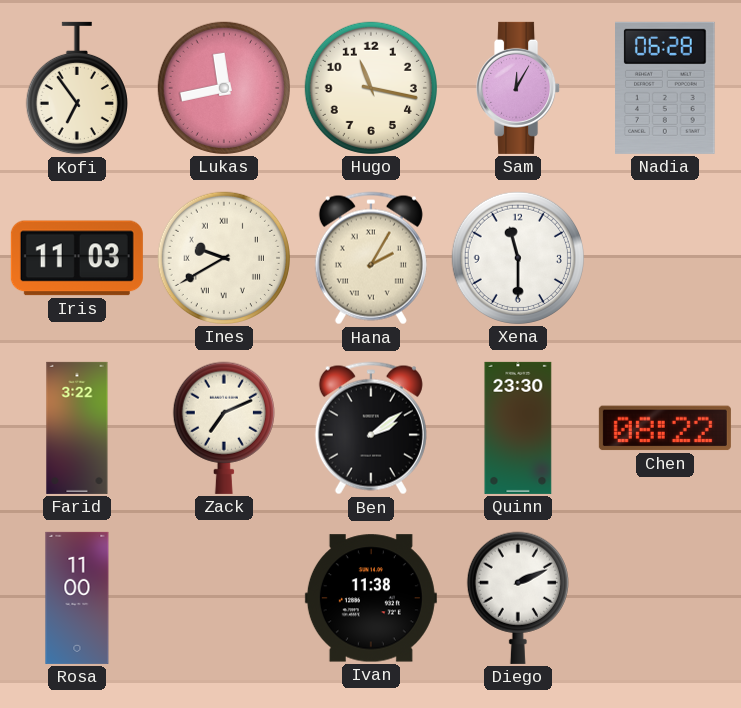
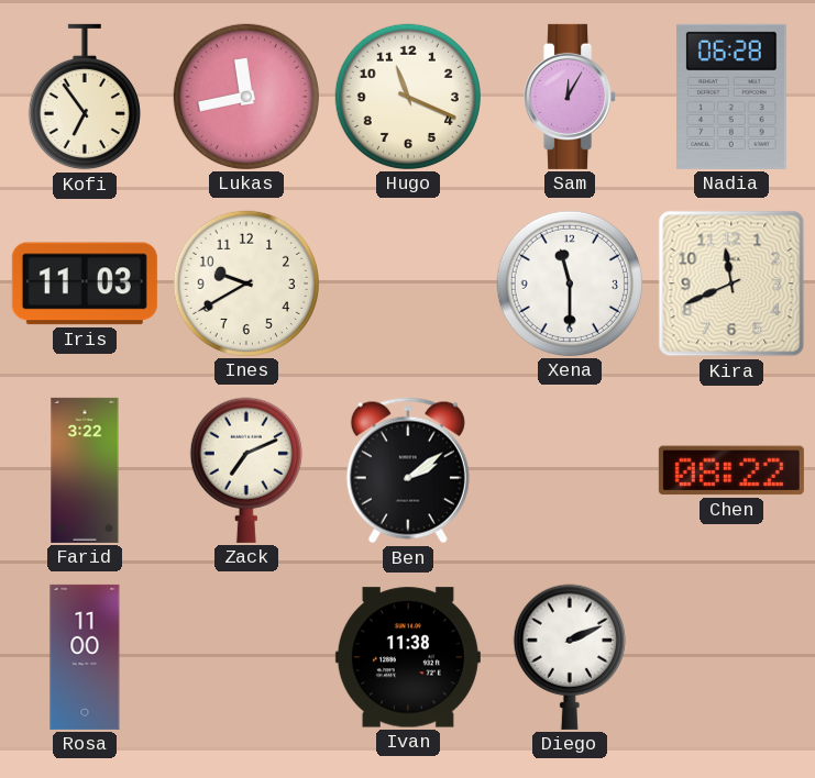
Hugo: 11:17 -> 11:19 (408, 97)
Ines numerals: Roman -> Arabic (246, 284)
Hana: 2:05 -> none (371, 258)
Kira: none -> 11:41 (731, 284)
Quinn: 23:30 -> none (518, 428)
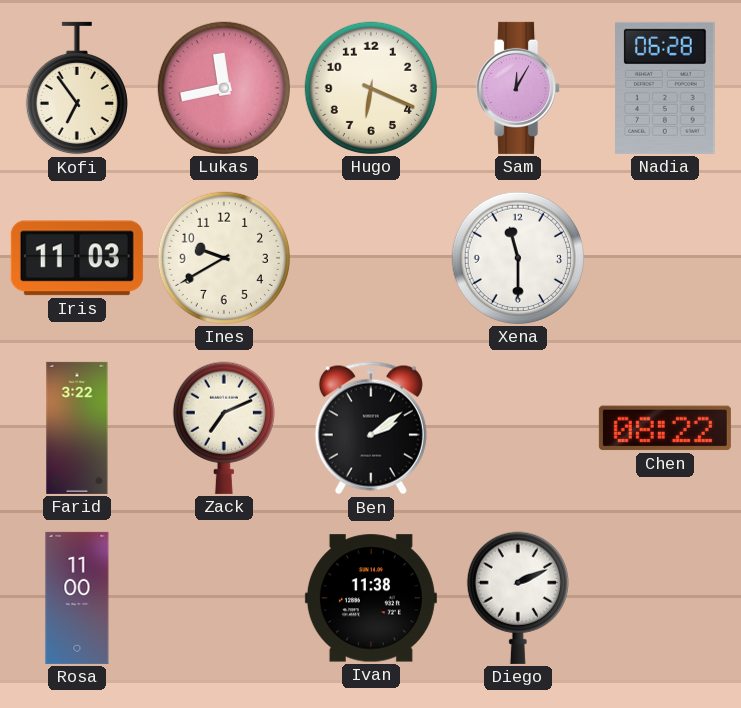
Hugo: 11:19 -> 6:19 (371, 88)
Kira: 11:41 -> none (731, 284)
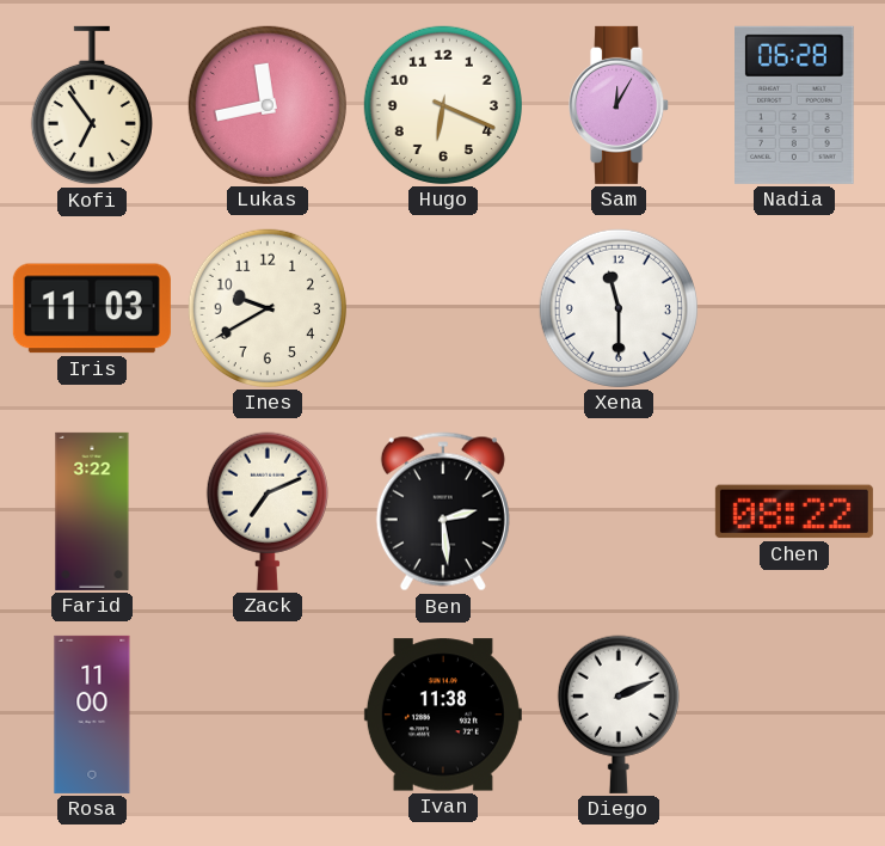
Ben: 2:09 -> 2:29 (443, 511)
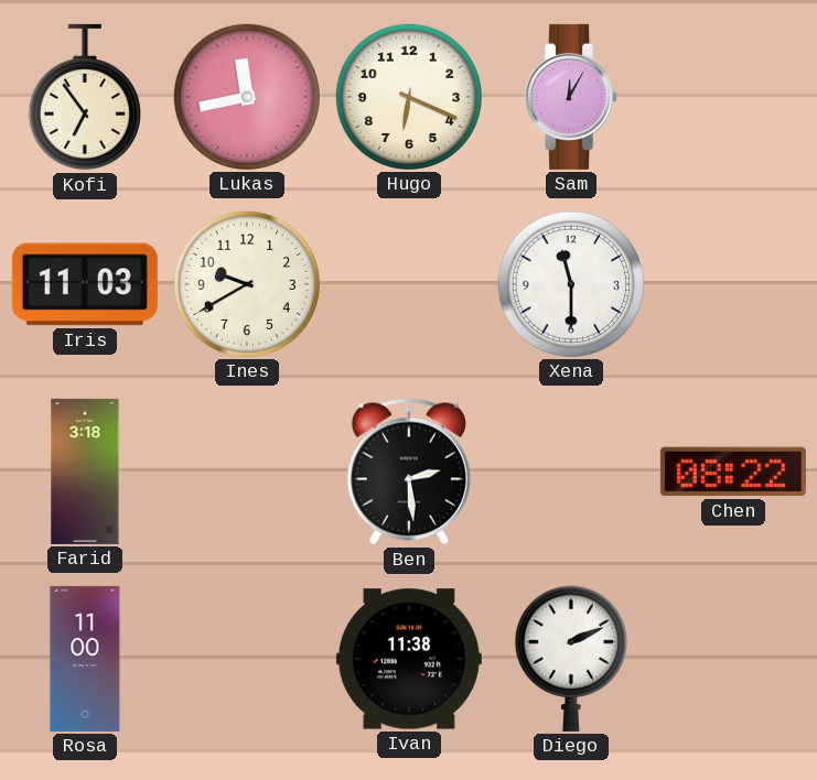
Nadia: 06:28 -> none (795, 105)
Farid: 3:22 -> 3:18 (85, 472)
Zack: 7:11 -> none (268, 511)
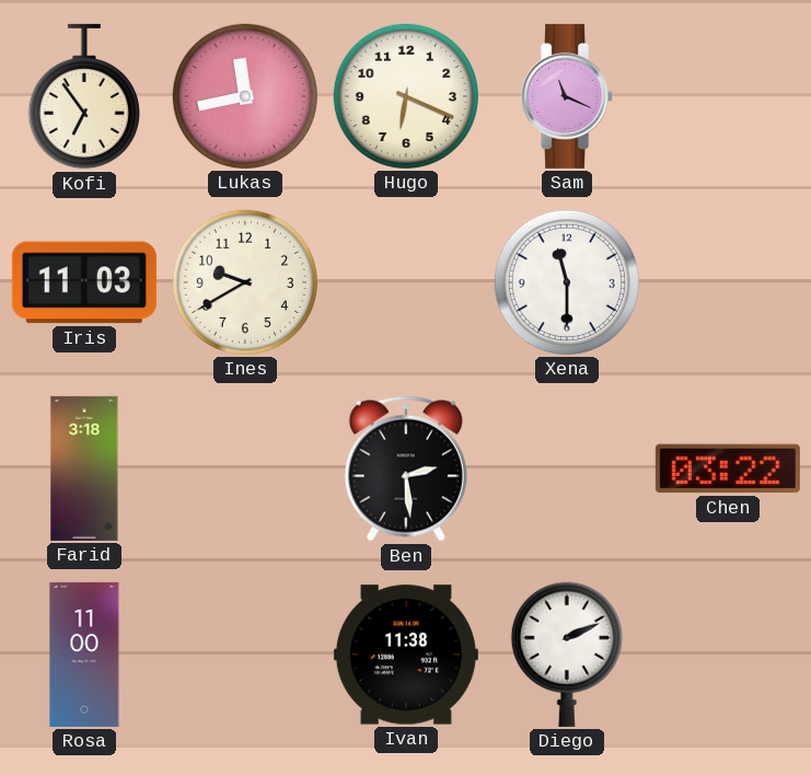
Sam: 12:05 -> 11:19 (568, 96)
Chen: 08:22 -> 03:22 (728, 469)
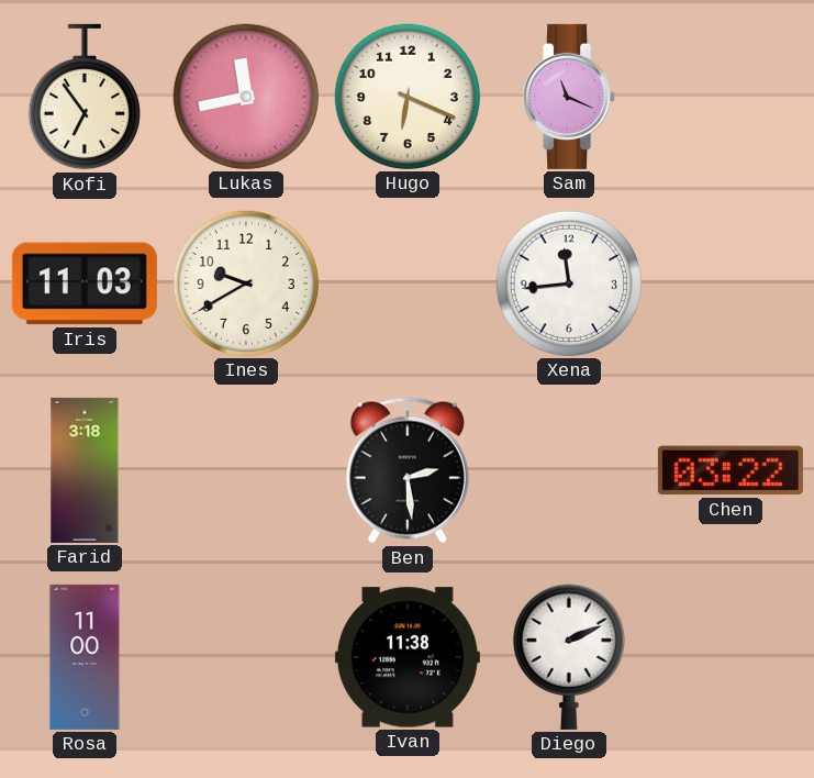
Xena: 11:30 -> 11:44 (569, 284)
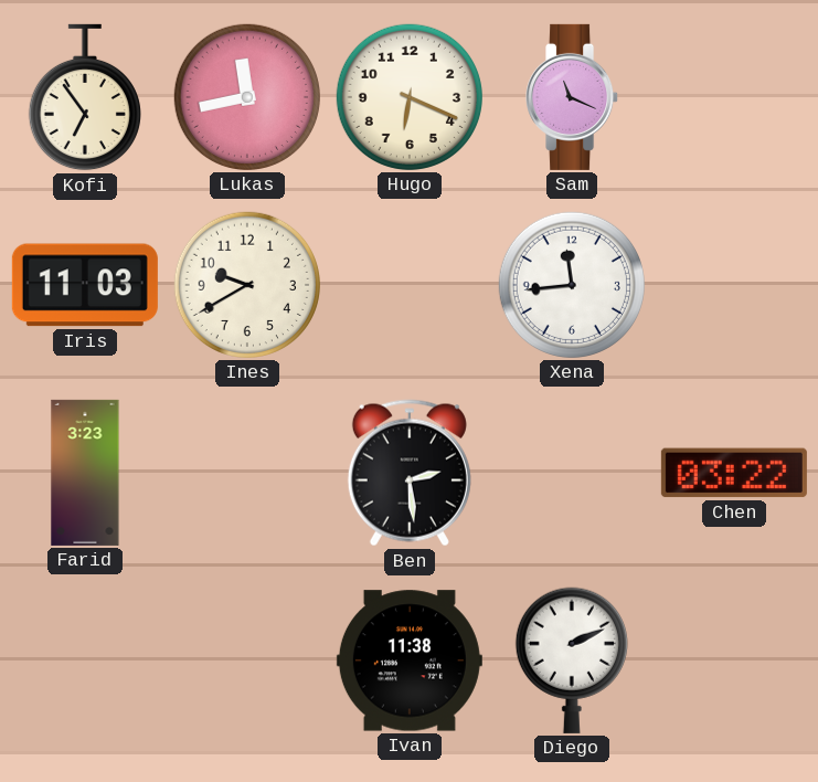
Farid: 3:18 -> 3:23 (85, 473)
Rosa: 11:00 -> none (85, 657)
